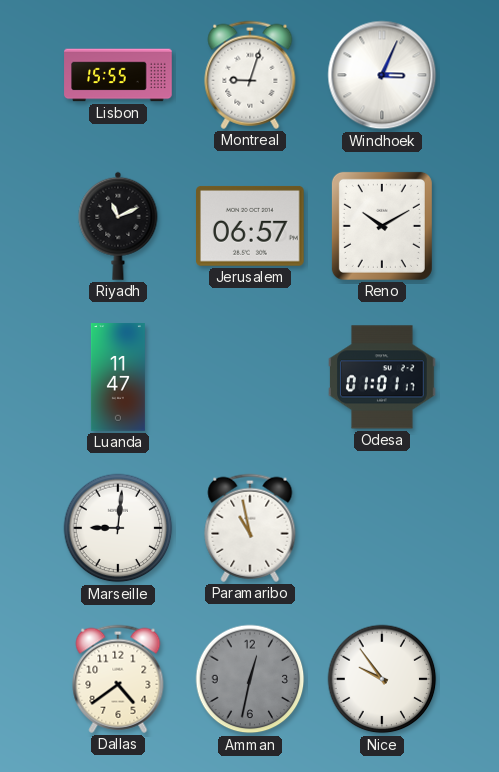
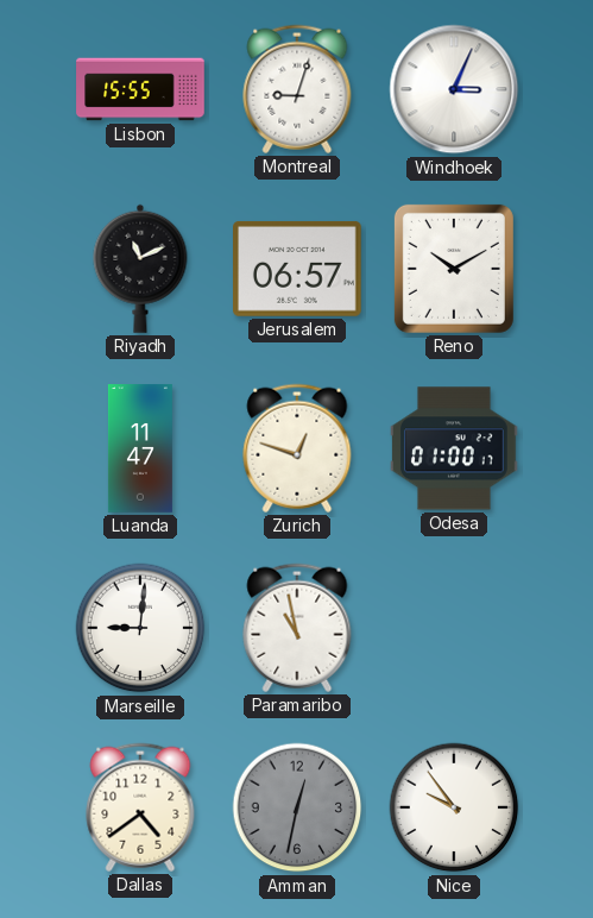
Zurich: none -> 12:48 (297, 448)
Odesa: 01:01 -> 01:00 (455, 448)
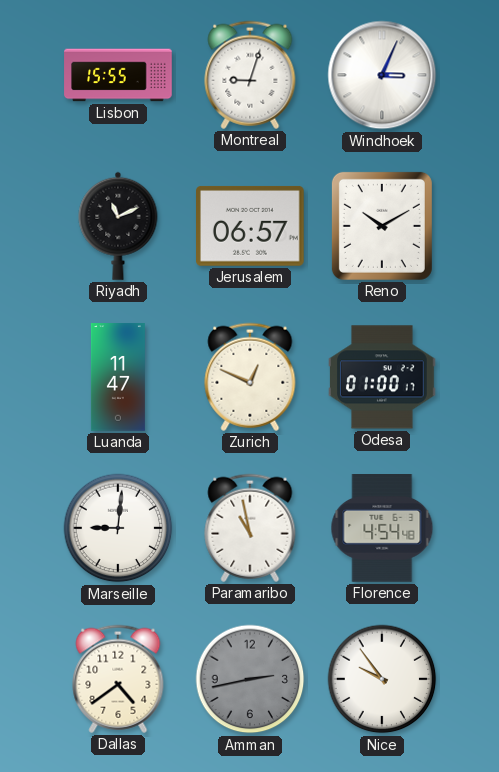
Zurich: 12:48 -> 12:49 (250, 377)
Florence: none -> 4:54 (382, 529)
Amman: 12:32 -> 2:43 (250, 679)
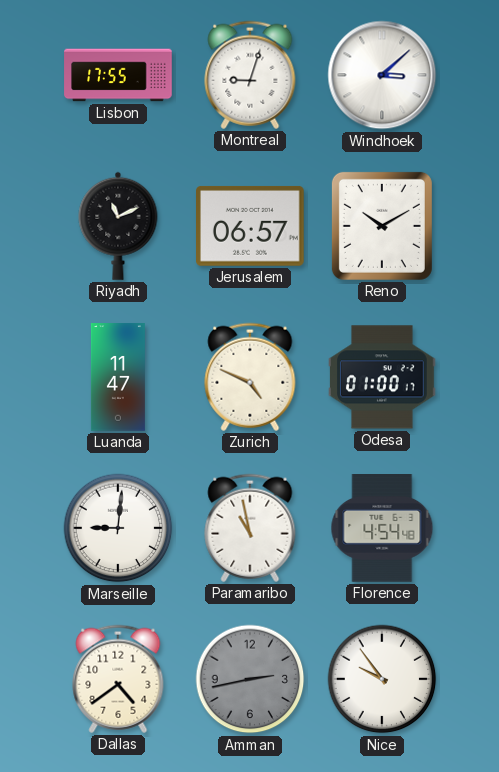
Lisbon: 15:55 -> 17:55 (118, 75)
Windhoek: 3:04 -> 3:08 (382, 75)
Zurich: 12:49 -> 4:49 (250, 377)
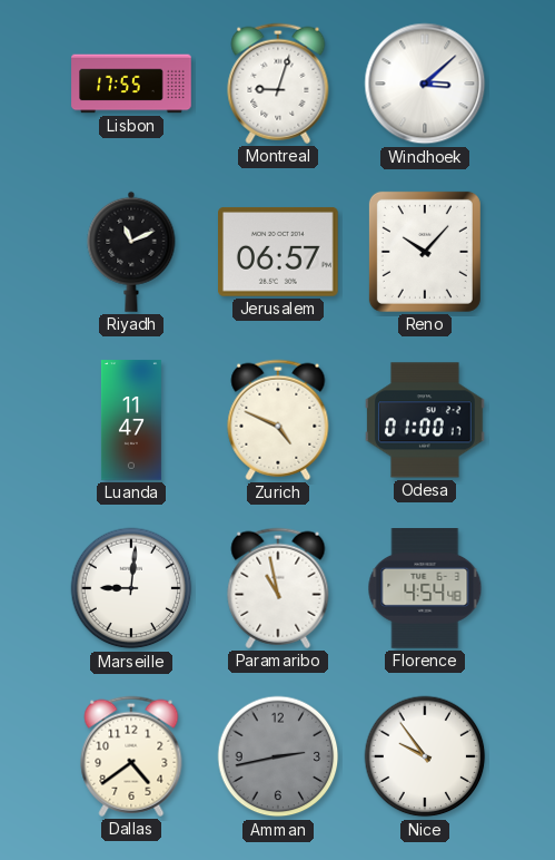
Reno: 10:10 -> 10:07 (425, 252)
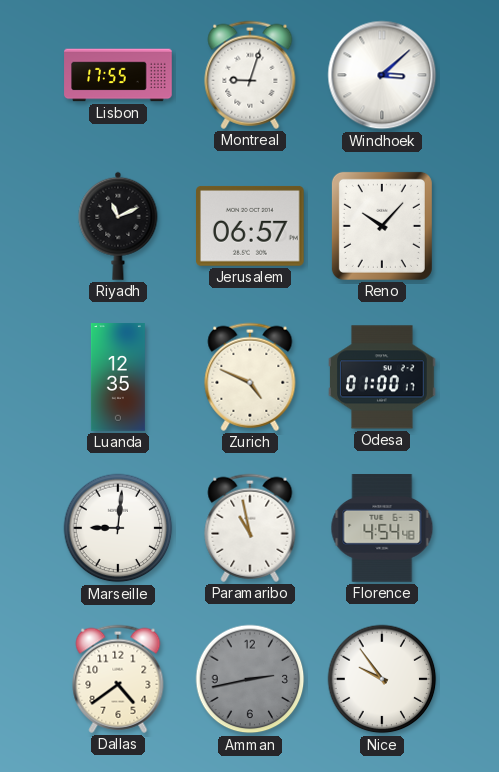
Luanda: 11:47 -> 12:35 (118, 377)
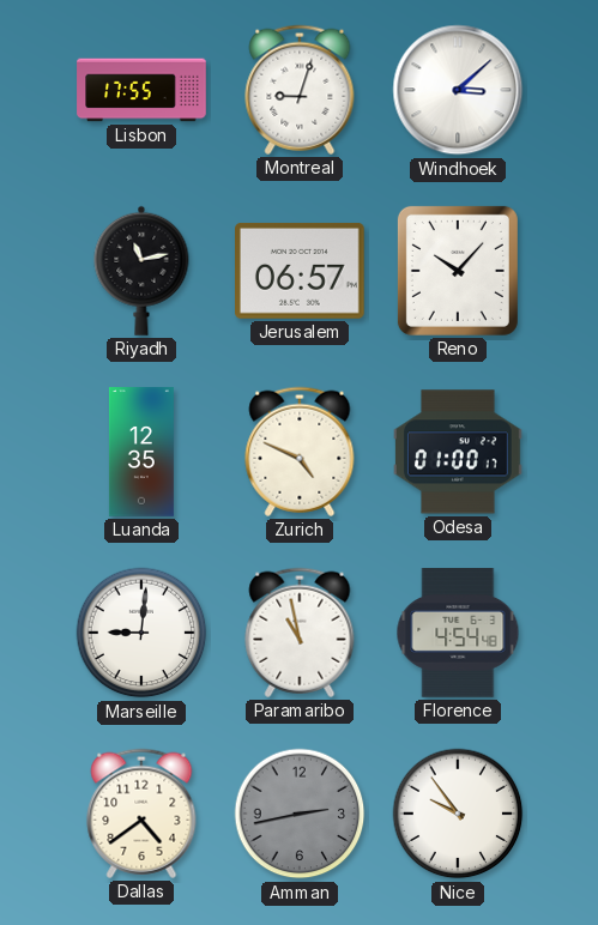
Riyadh: 11:11 -> 11:13 (141, 271)
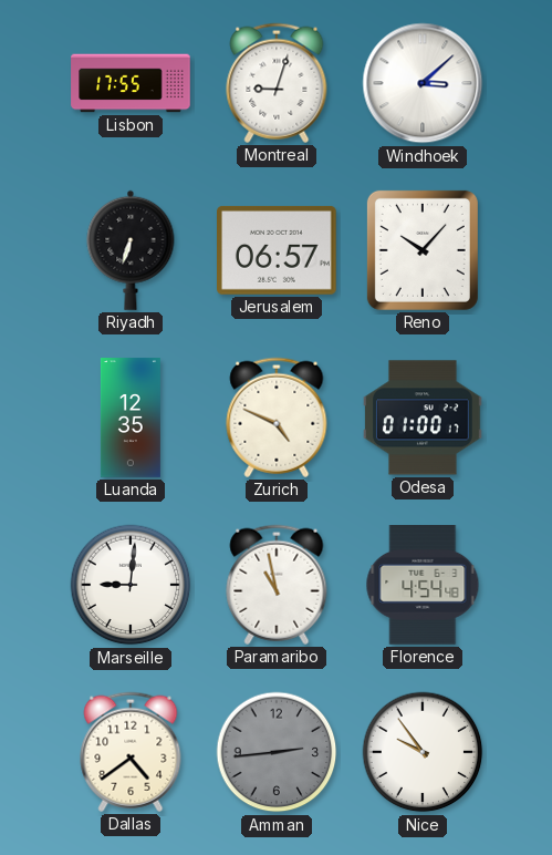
Riyadh: 11:13 -> 6:33 (131, 250)
Amman: 2:43 -> 2:44 (277, 752)
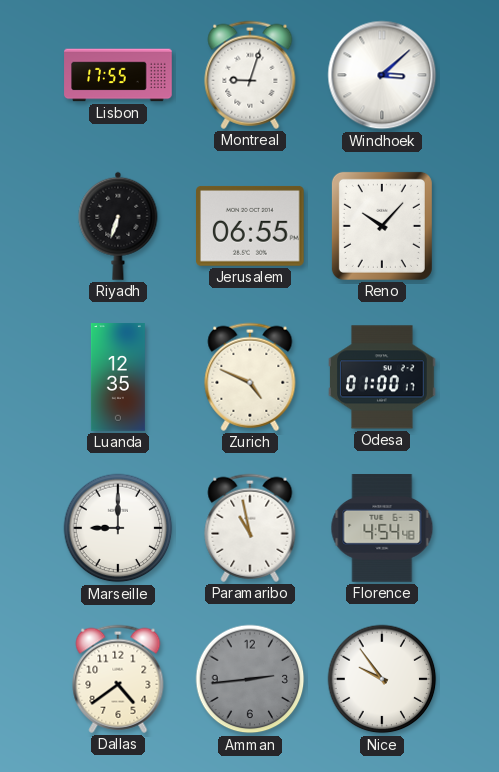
Jerusalem: 06:57 -> 06:55 (251, 226)
Marseille: 9:01 -> 9:00 (118, 528)
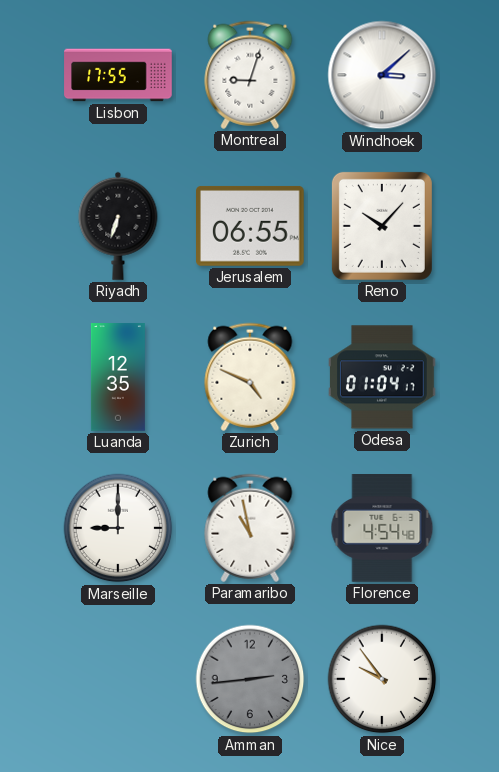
Odesa: 01:00 -> 01:04 (383, 377)
Dallas: 4:39 -> none (118, 679)
